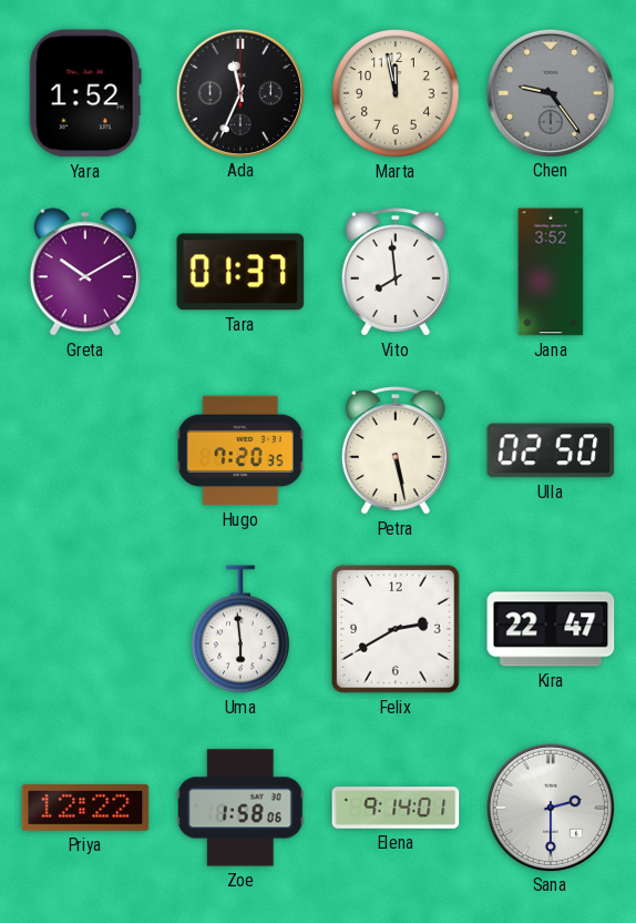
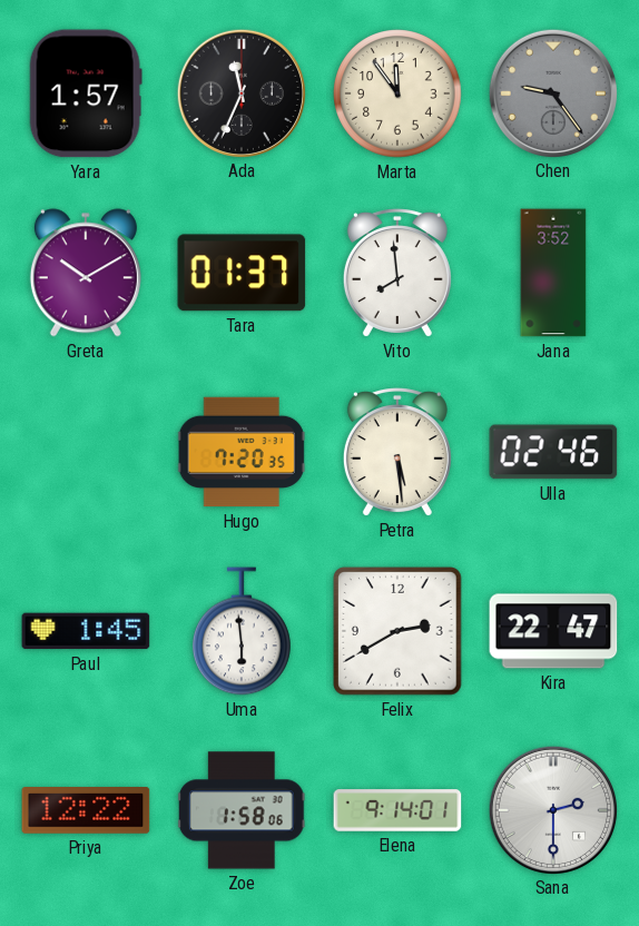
Yara: 1:52 -> 1:57 (86, 93)
Marta: 11:58 -> 11:54 (397, 93)
Petra: 5:28 -> 5:29 (397, 452)
Ulla: 02:50 -> 02:46 (553, 452)
Paul: none -> 1:45 (86, 631)
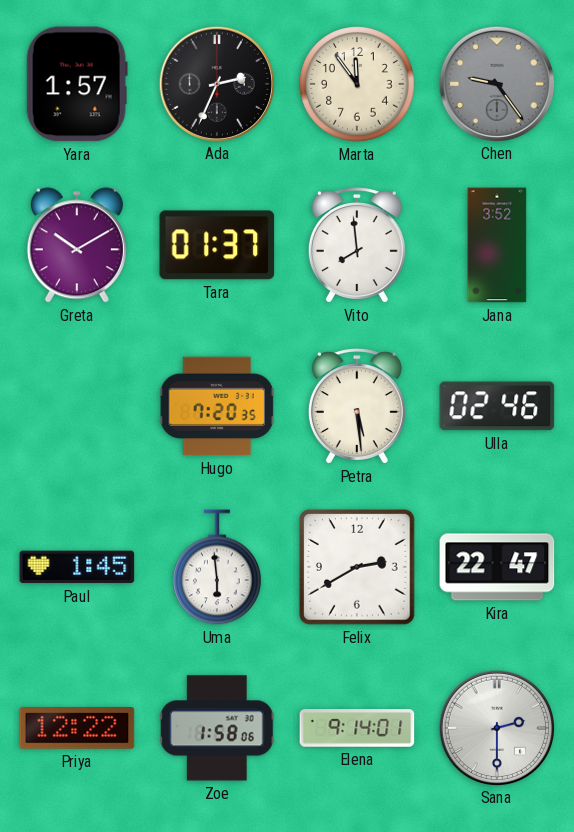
Ada: 11:34 -> 2:34 (216, 83)
